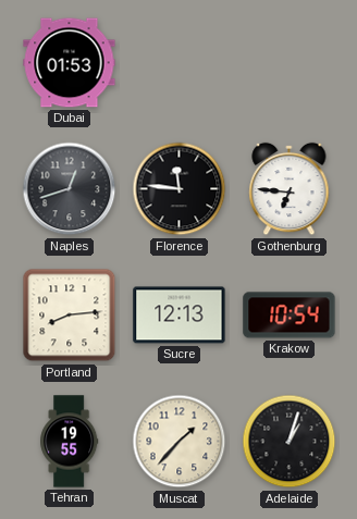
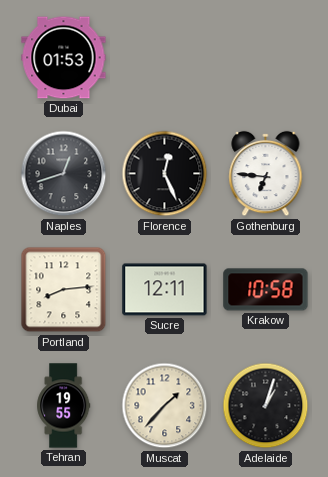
Florence: 11:46 -> 12:26 (165, 174)
Sucre: 12:13 -> 12:11 (165, 290)
Krakow: 10:54 -> 10:58 (266, 290)
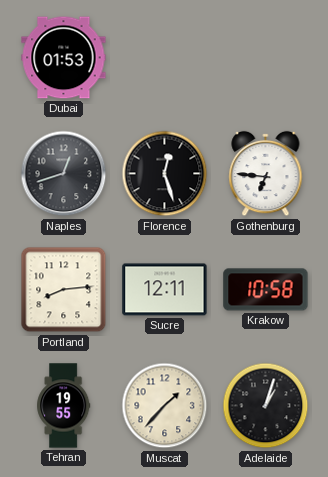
Florence: 12:26 -> 12:27 (165, 174)
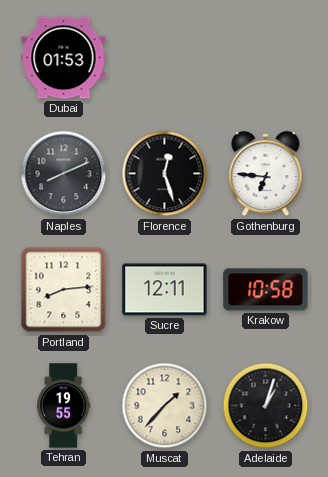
Naples: 12:42 -> 8:11 (64, 174)
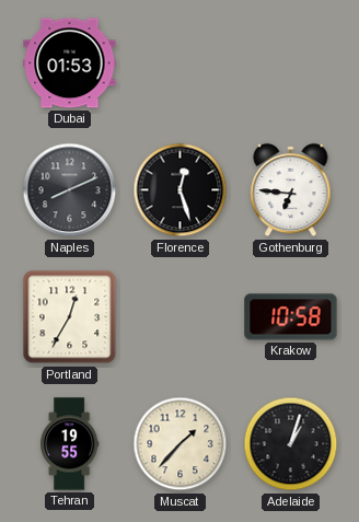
Portland: 8:14 -> 12:35 (70, 317)
Sucre: 12:11 -> none (165, 290)
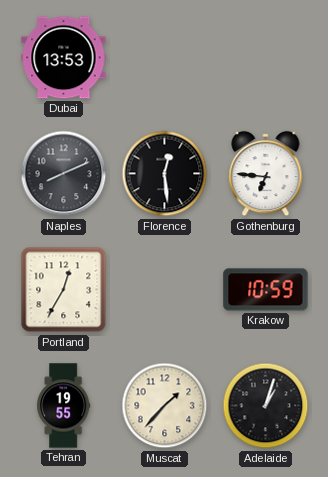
Dubai: 01:53 -> 13:53 (64, 58)
Florence: 12:27 -> 12:29 (165, 174)
Krakow: 10:58 -> 10:59 (266, 290)
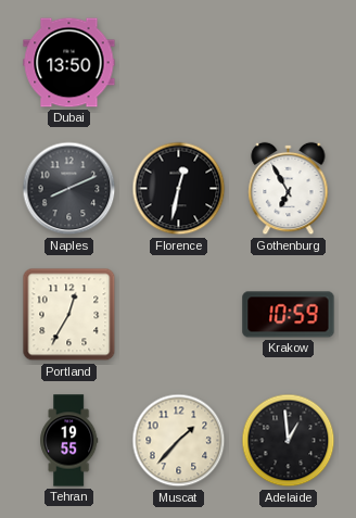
Dubai: 13:53 -> 13:50 (69, 63)
Florence: 12:29 -> 12:32 (179, 189)
Gothenburg: 6:46 -> 6:55 (289, 189)
Adelaide: 1:03 -> 12:59 (289, 441)
